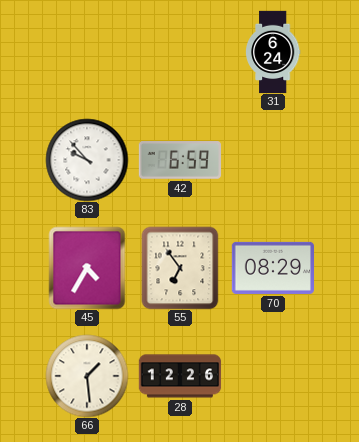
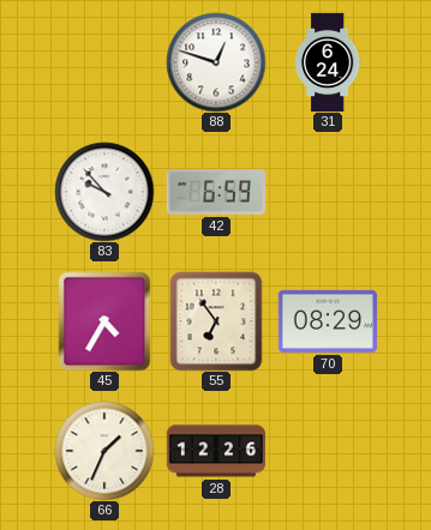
88: none -> 12:48 (216, 62)
66: 1:29 -> 1:34 (104, 451)
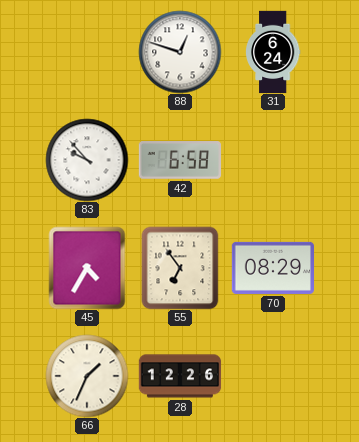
42: 6:59 -> 6:58 (180, 160)
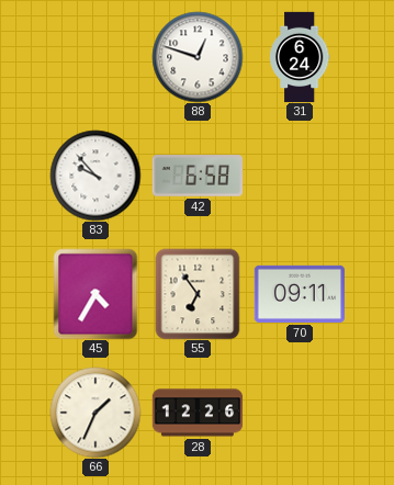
70: 08:29 -> 09:11 (299, 294)
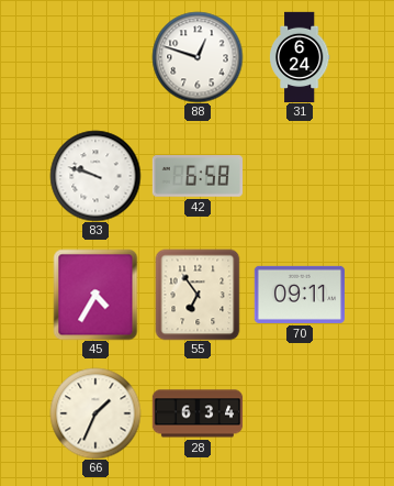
83: 9:53 -> 9:48 (95, 176)
28: 12:26 -> 6:34 (198, 413)
